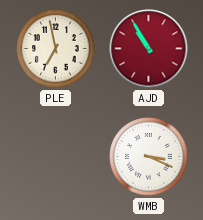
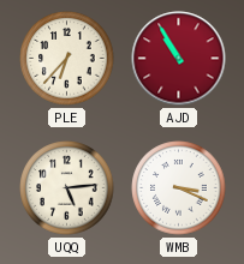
PLE: 6:58 -> 6:37 (67, 59)
UQQ: none -> 5:14 (67, 188)
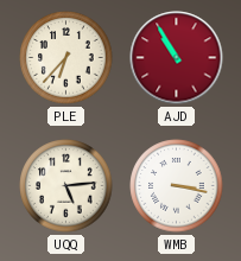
WMB: 3:19 -> 3:17 (177, 186)
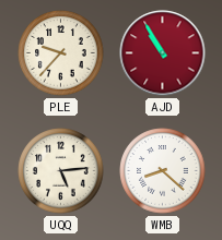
PLE: 6:37 -> 9:37 (61, 53)
WMB: 3:17 -> 8:22 (163, 171)
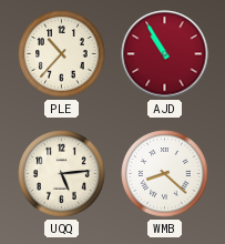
PLE: 9:37 -> 10:37 (62, 54)
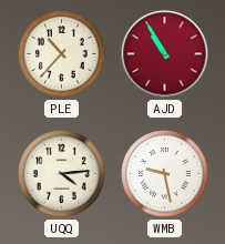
UQQ: 5:14 -> 4:14 (62, 174)
WMB: 8:22 -> 9:28 (165, 174)
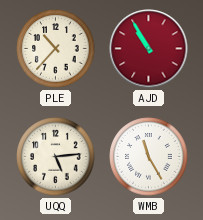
UQQ: 4:14 -> 5:14 (56, 157)
WMB: 9:28 -> 11:25 (149, 157)
